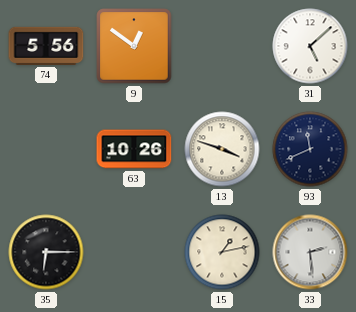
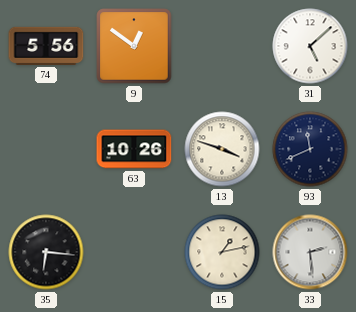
35: 6:15 -> 6:16 (46, 252)
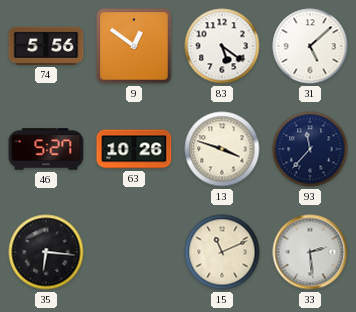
83: none -> 5:21 (222, 46)
46: none -> 5:27 (46, 149)
93: 11:41 -> 11:37 (310, 149)
15: 1:13 -> 11:11 (222, 252)
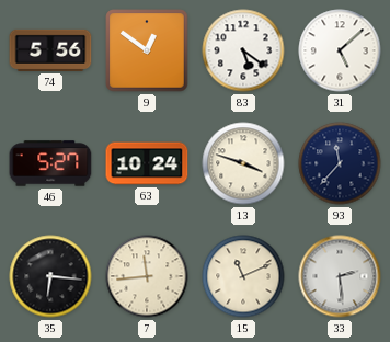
63: 10:26 -> 10:24 (147, 163)
7: none -> 11:44 (147, 276)
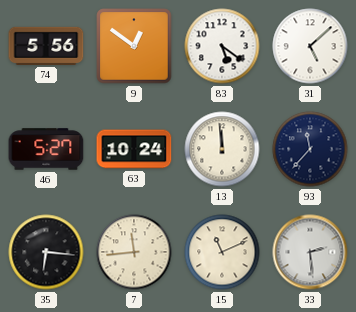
13: 3:48 -> 11:59 (222, 149)
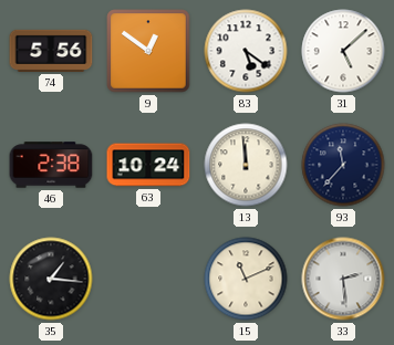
46: 5:27 -> 2:38 (51, 165)
35: 6:16 -> 1:16 (51, 279)
7: 11:44 -> none (134, 252)
